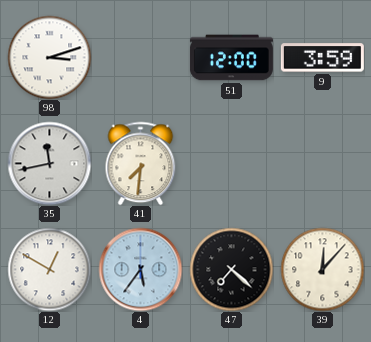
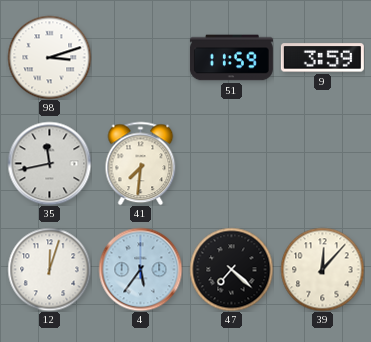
51: 12:00 -> 11:59 (231, 58)
12: 12:50 -> 12:03 (49, 269)
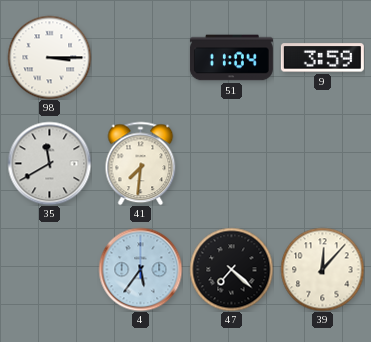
98: 3:12 -> 3:15 (49, 57)
51: 11:59 -> 11:04 (231, 58)
35: 11:43 -> 11:40 (49, 163)
12: 12:03 -> none (49, 269)
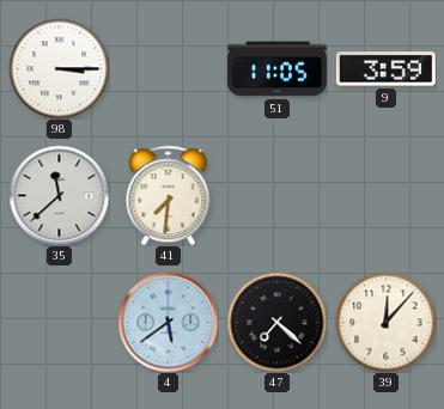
51: 11:04 -> 11:05 (276, 69)
35: 11:40 -> 11:38 (59, 195)
4: 5:36 -> 5:39 (168, 322)
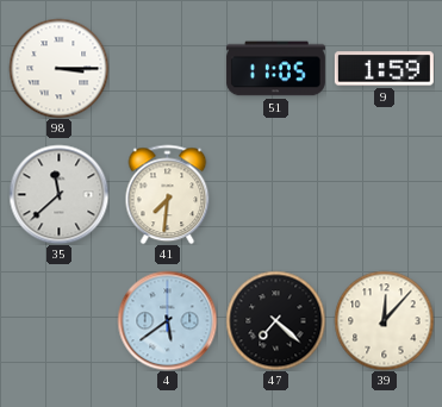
9: 3:59 -> 1:59 (384, 69)
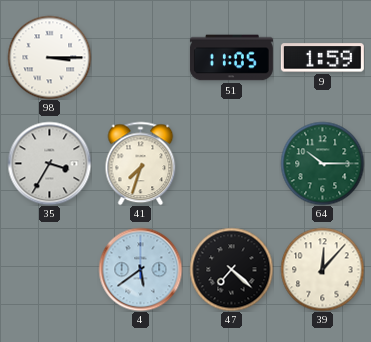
35: 11:38 -> 3:35 (49, 163)
41: 7:31 -> 7:33 (141, 163)
64: none -> 10:15 (322, 163)
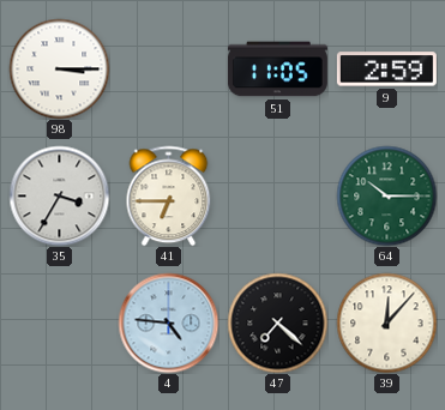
9: 1:59 -> 2:59 (386, 70)
41: 7:33 -> 6:45 (169, 195)
4: 5:39 -> 4:46 (168, 322)
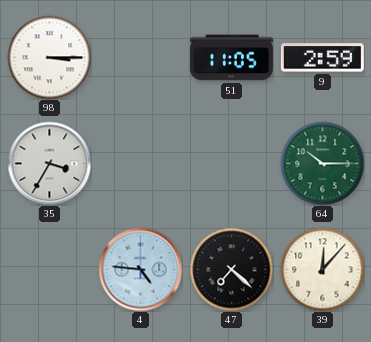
41: 6:45 -> none (169, 195)
